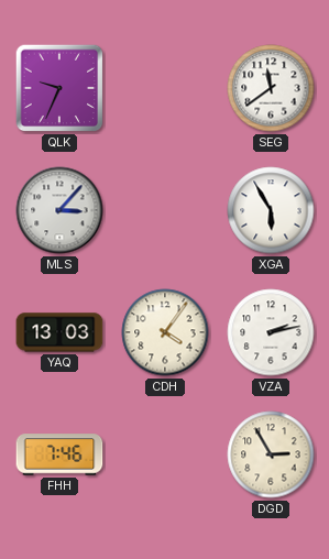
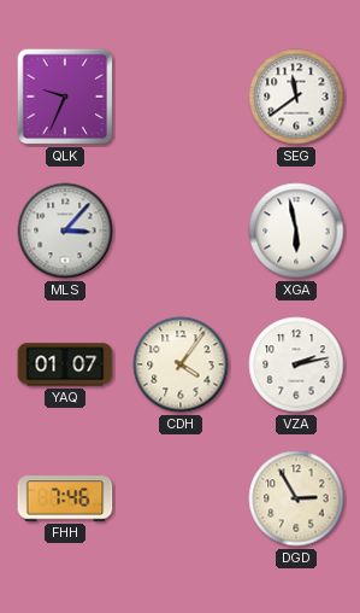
XGA: 5:55 -> 5:58 (296, 230)
YAQ: 13:03 -> 01:07 (65, 364)
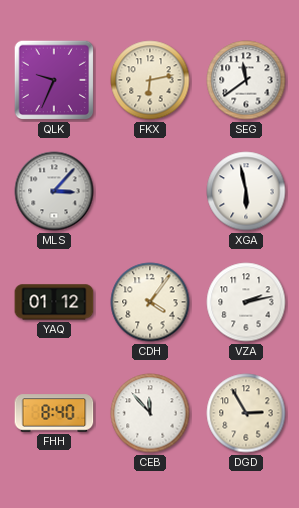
FKX: none -> 6:13 (150, 80)
YAQ: 01:07 -> 01:12 (54, 302)
FHH: 7:46 -> 8:40 (54, 413)
CEB: none -> 11:53 (150, 413)
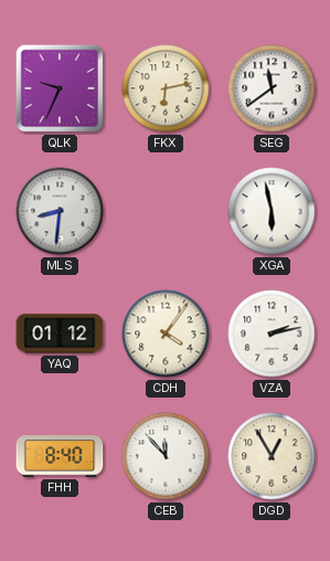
MLS: 3:07 -> 8:31 (60, 211)
DGD: 2:55 -> 12:55 (272, 456)
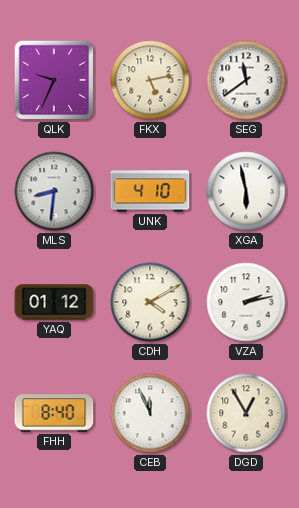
FKX: 6:13 -> 5:13 (150, 80)
UNK: none -> 4:10 (150, 191)
CDH: 4:06 -> 4:10 (150, 302)
CEB: 11:53 -> 11:56 (150, 413)
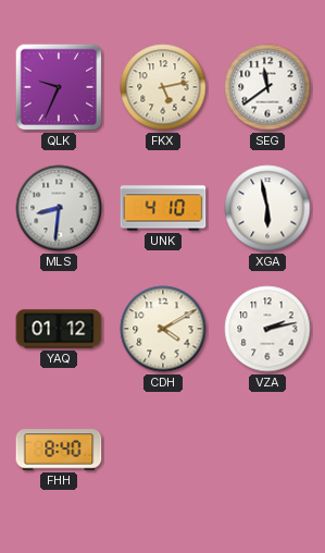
CEB: 11:56 -> none (150, 413)
DGD: 12:55 -> none (246, 413)
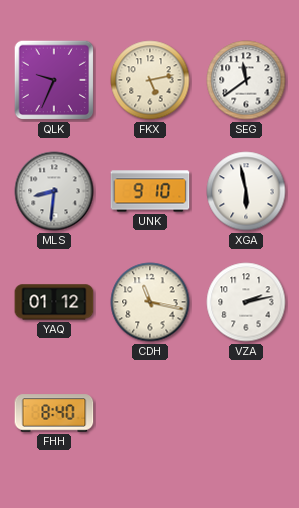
UNK: 4:10 -> 9:10 (150, 191)
CDH: 4:10 -> 11:17 (150, 302)
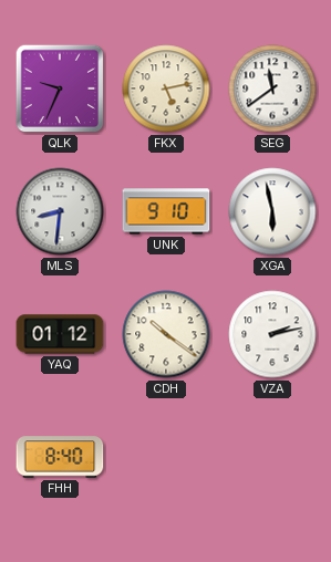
CDH: 11:17 -> 10:21 (166, 334)
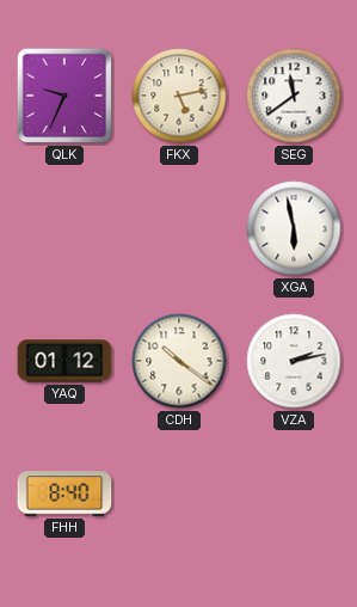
MLS: 8:31 -> none (60, 211)
UNK: 9:10 -> none (166, 211)
